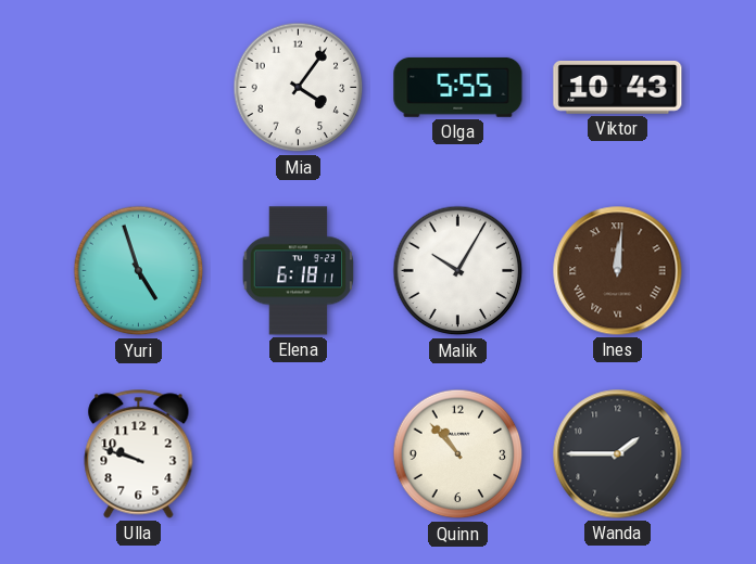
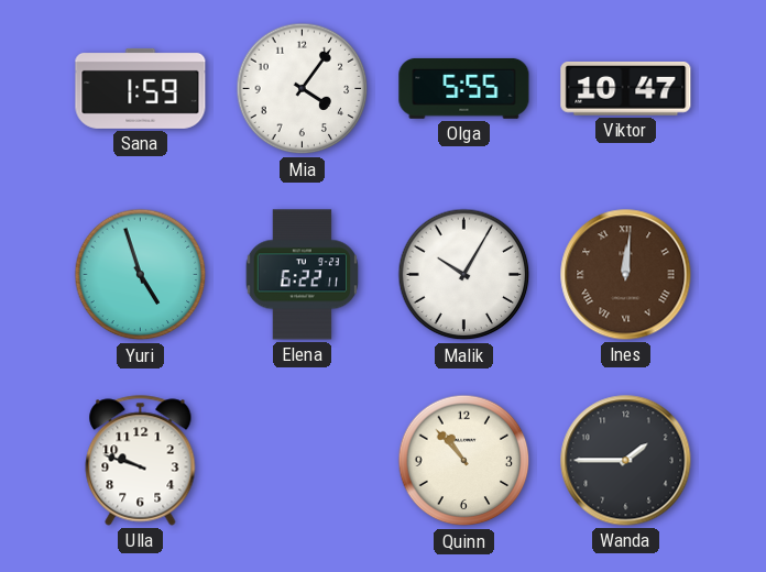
Sana: none -> 1:59 (141, 88)
Viktor: 10:43 -> 10:47 (626, 89)
Elena: 6:18 -> 6:22 (302, 275)
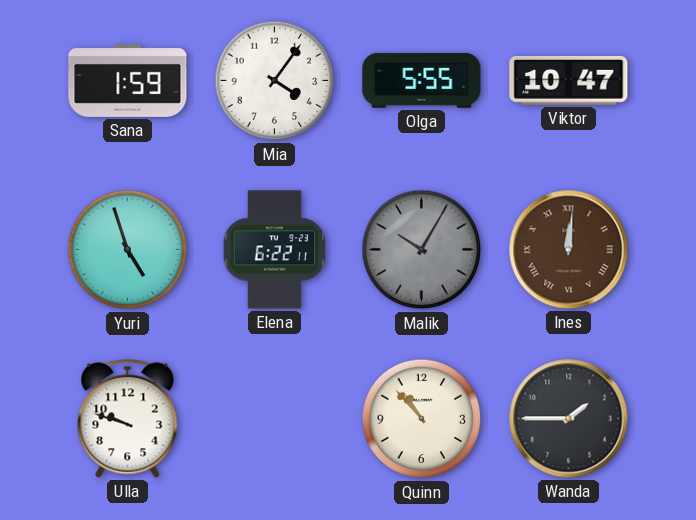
Malik dial: white -> grey (422, 250)
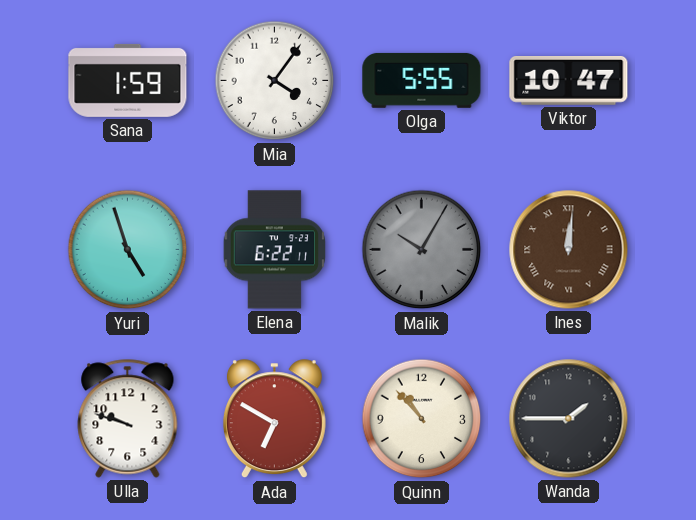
Ada: none -> 6:50 (274, 419)
